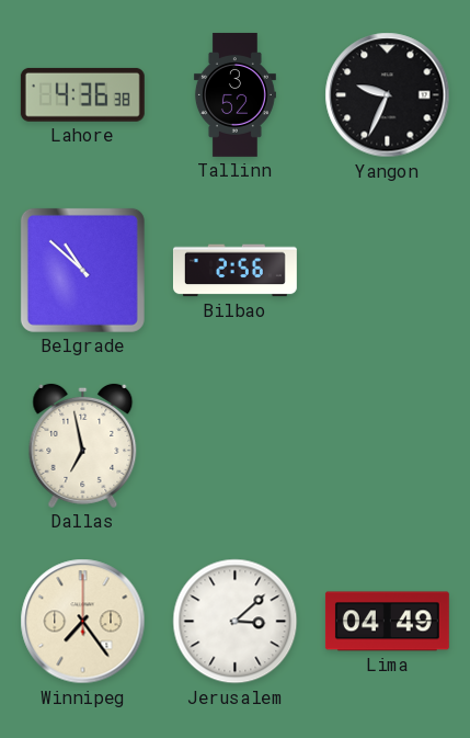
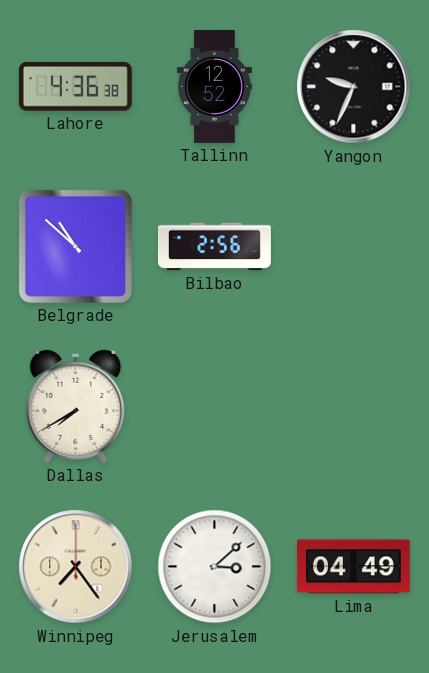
Tallinn: 3:52 -> 12:52 (214, 86)
Dallas: 6:58 -> 7:40 (76, 406)
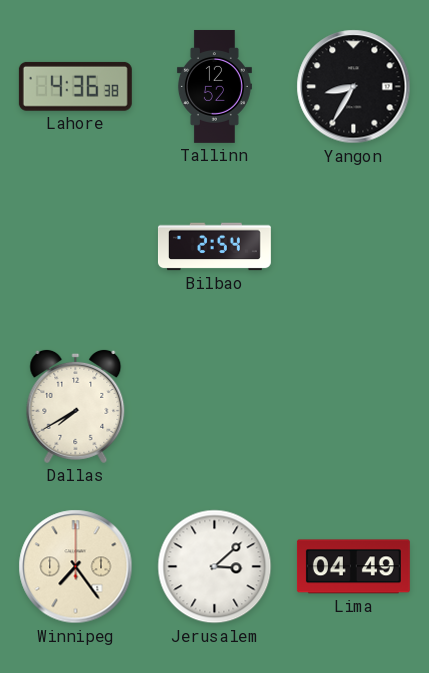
Yangon: 9:34 -> 8:35 (354, 87)
Belgrade: 10:52 -> none (75, 246)
Bilbao: 2:56 -> 2:54 (214, 247)
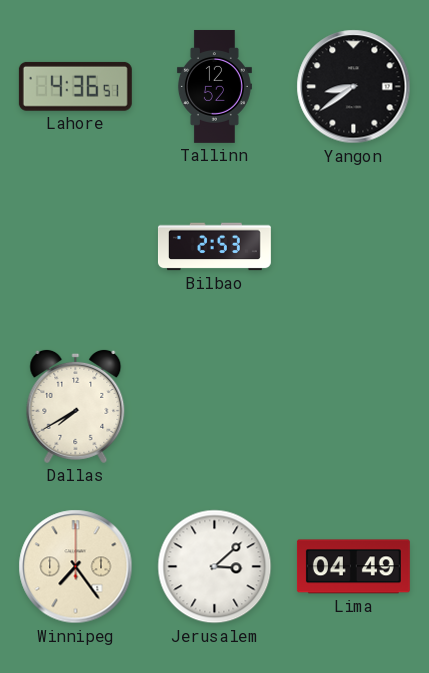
Lahore: 4:36:38 -> 4:36:51 (75, 86)
Yangon: 8:35 -> 8:39 (354, 87)
Bilbao: 2:54 -> 2:53 (214, 247)
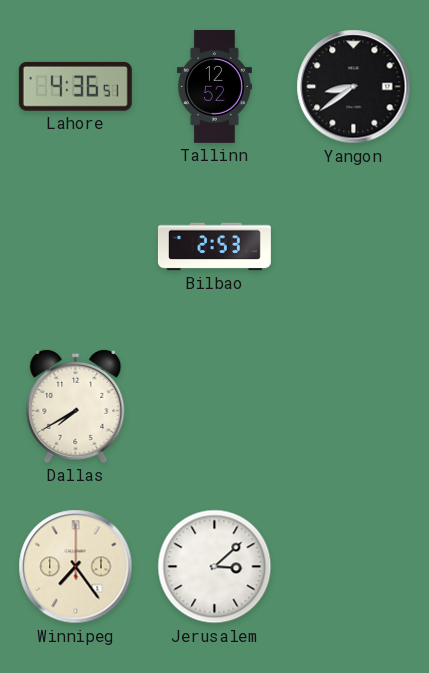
Lima: 04:49 -> none (353, 567)
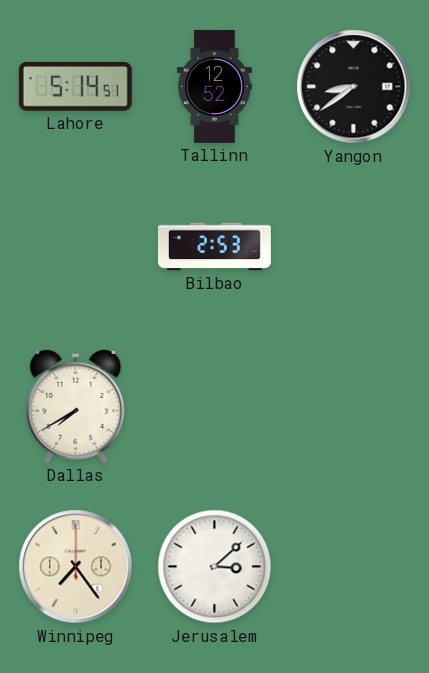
Lahore: 4:36 -> 5:14 (75, 86)
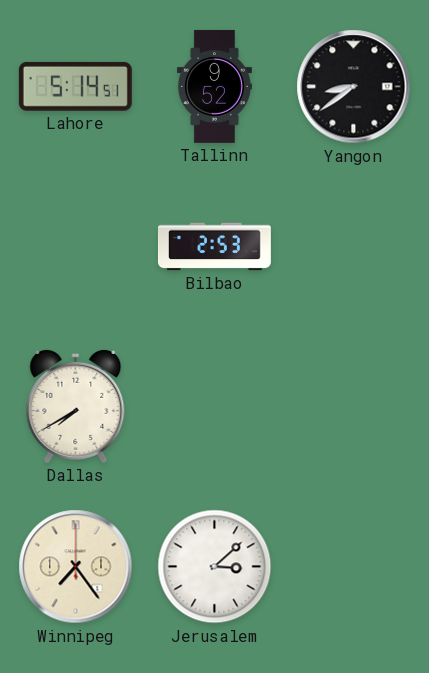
Tallinn: 12:52 -> 9:52 (214, 86)
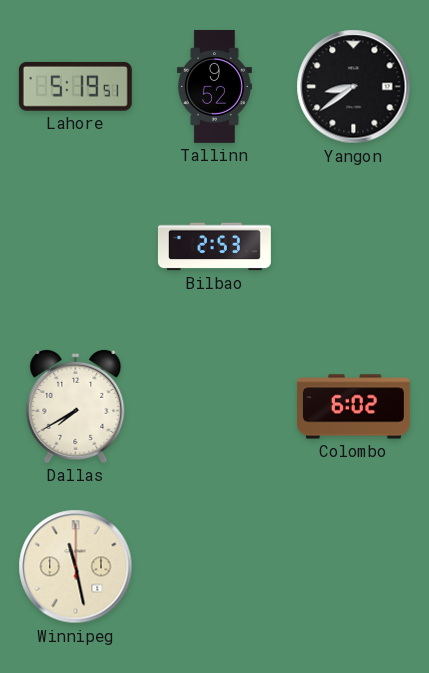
Lahore: 5:14 -> 5:19 (75, 86)
Colombo: none -> 6:02 (353, 407)
Winnipeg: 7:24 -> 11:28 (76, 567)
Jerusalem: 3:08 -> none (215, 567)
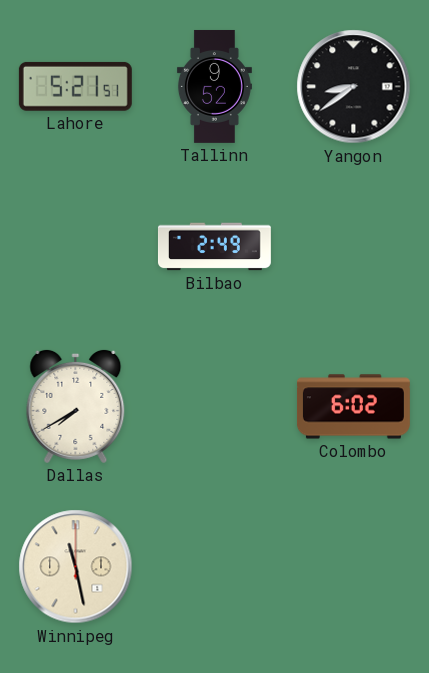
Lahore: 5:19 -> 5:21 (75, 86)
Bilbao: 2:53 -> 2:49 (214, 247)
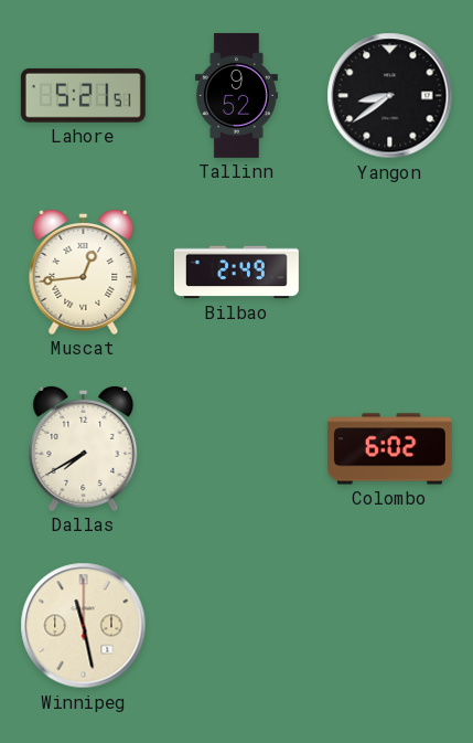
Muscat: none -> 12:44 (84, 272)
